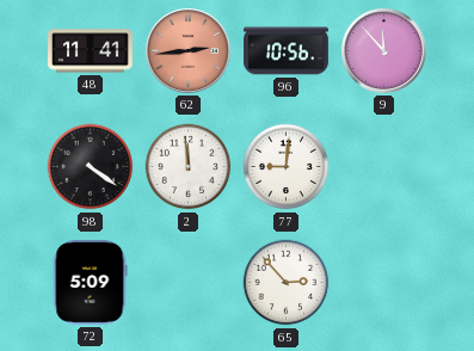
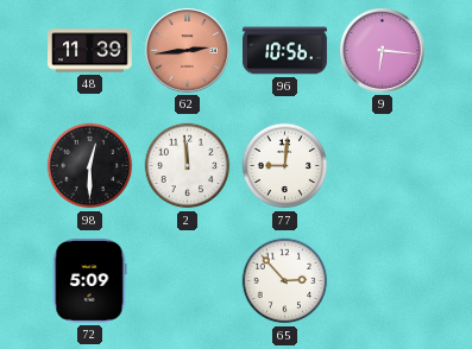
48: 11:41 -> 11:39 (90, 51)
9: 11:53 -> 6:16 (383, 51)
98: 4:21 -> 12:30 (90, 166)
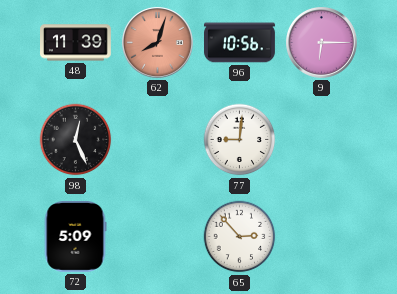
62: 2:44 -> 8:03 (158, 43)
9: 6:16 -> 6:15 (322, 43)
98: 12:30 -> 12:26 (76, 140)
2: 11:59 -> none (188, 166)
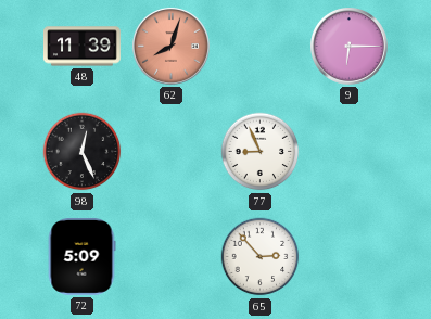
96: 10:56 -> none (240, 43)
77: 9:01 -> 8:56 (261, 152)
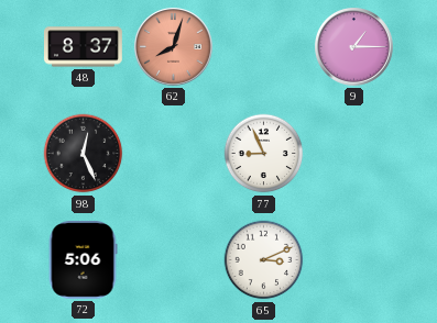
48: 11:39 -> 8:37 (84, 47)
9: 6:15 -> 1:15 (354, 47)
72: 5:09 -> 5:06 (83, 259)
65: 2:53 -> 3:11 (264, 260)
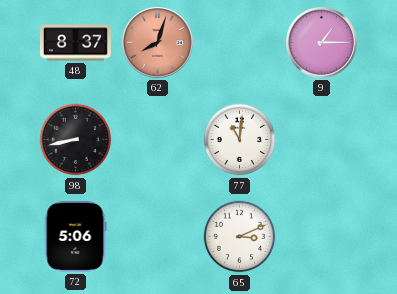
98: 12:26 -> 8:43 (76, 140)
77: 8:56 -> 11:01 (240, 140)
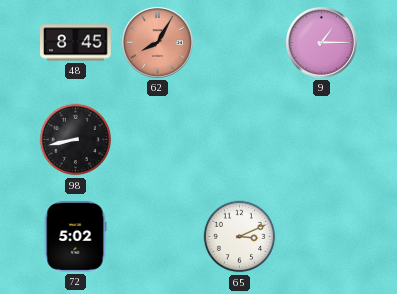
48: 8:37 -> 8:45 (76, 43)
62: 8:03 -> 8:05 (158, 43)
77: 11:01 -> none (240, 140)
72: 5:06 -> 5:02 (75, 236)
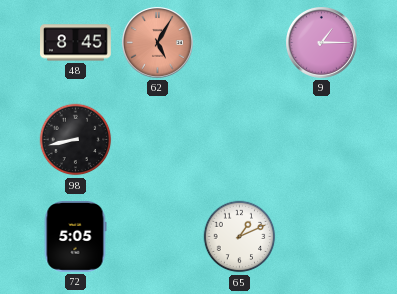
62: 8:05 -> 5:05 (158, 43)
72: 5:02 -> 5:05 (75, 236)
65: 3:11 -> 1:11 (240, 237)
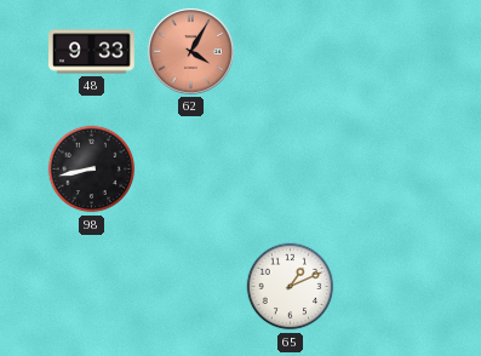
48: 8:45 -> 9:33 (92, 52)
62: 5:05 -> 4:05 (191, 52)
9: 1:15 -> none (322, 43)
72: 5:05 -> none (75, 236)
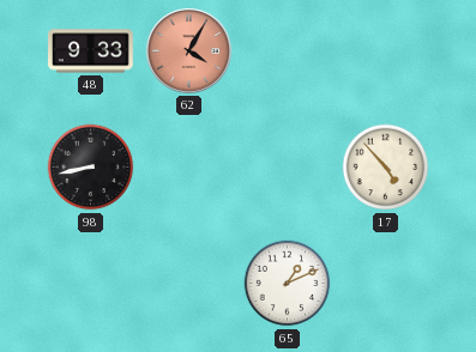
17: none -> 4:53 (386, 168)
